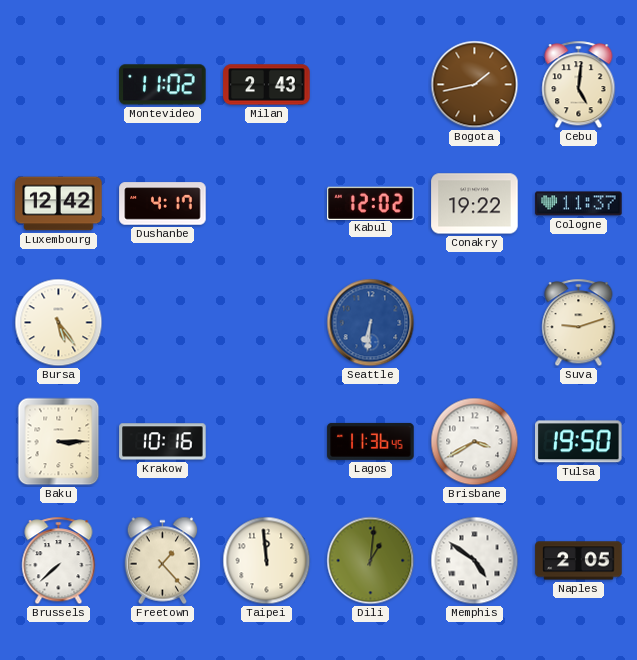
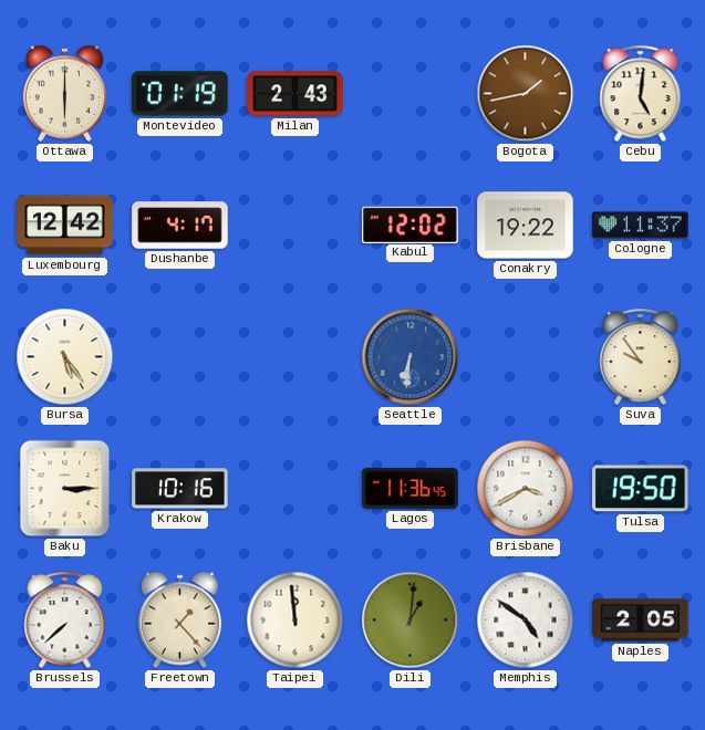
Ottawa: none -> 6:00 (65, 94)
Montevideo: 11:02 -> 01:19 (180, 94)
Suva: 9:12 -> 9:54 (641, 357)
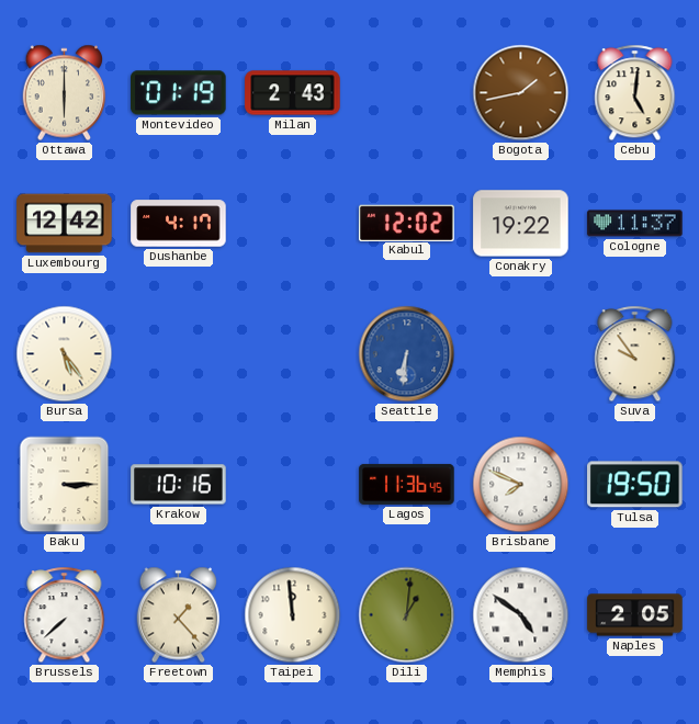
Brisbane: 3:40 -> 7:49 (521, 485)
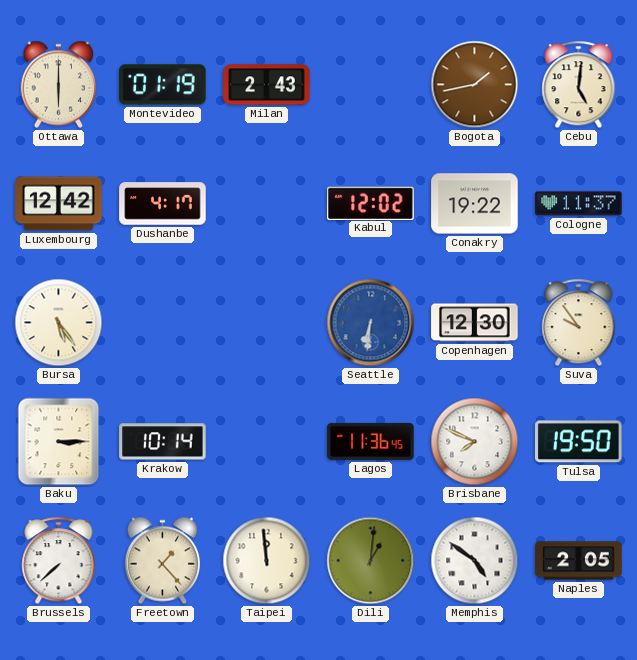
Copenhagen: none -> 12:30 (475, 323)
Krakow: 10:16 -> 10:14 (163, 442)
